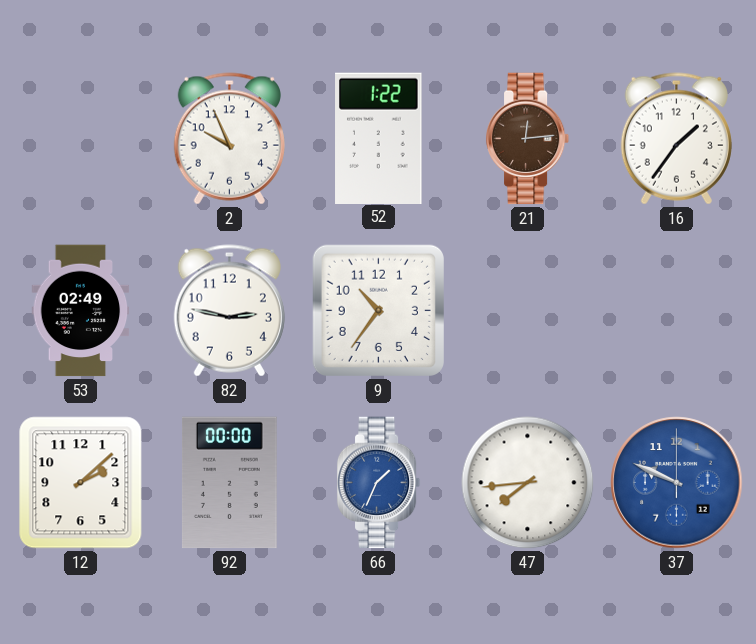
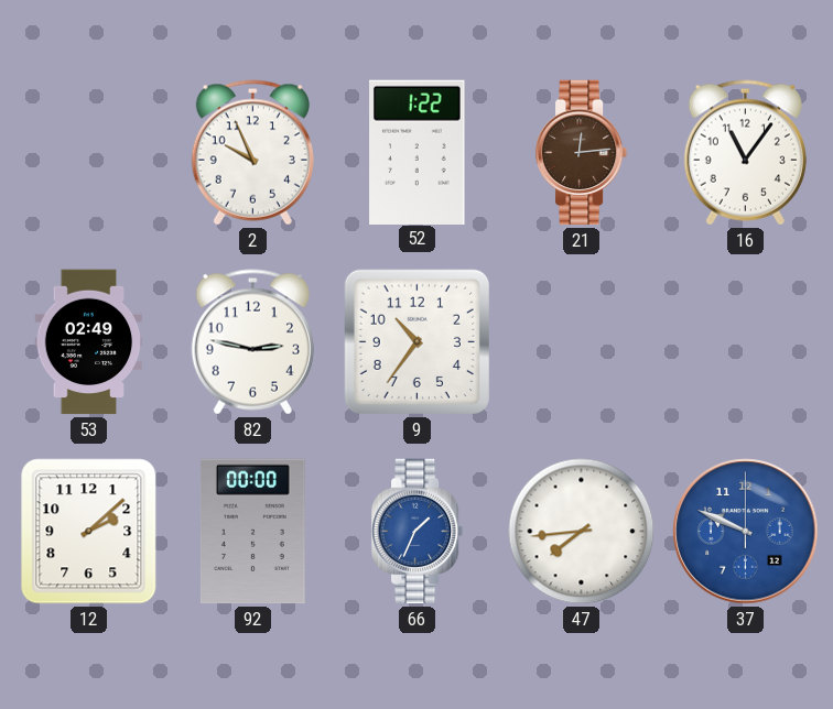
16: 1:36 -> 11:06 (745, 153)
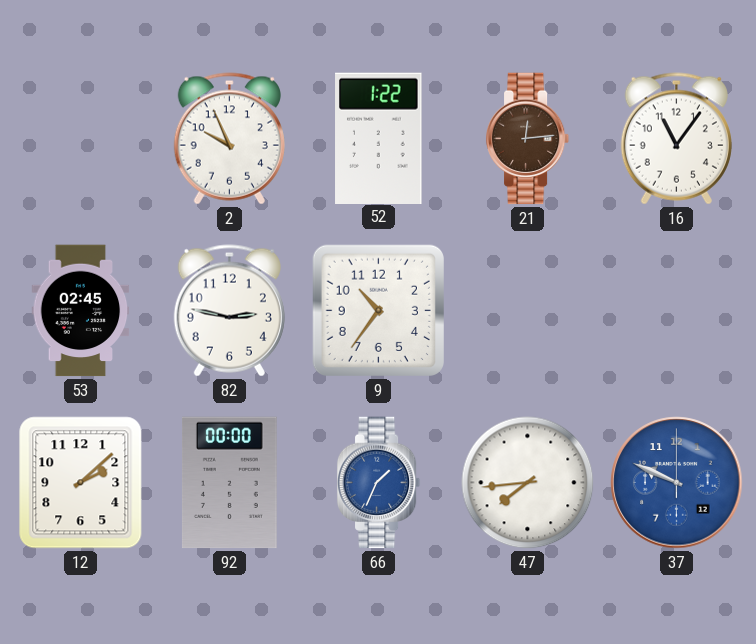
53: 02:49 -> 02:45 (81, 311)
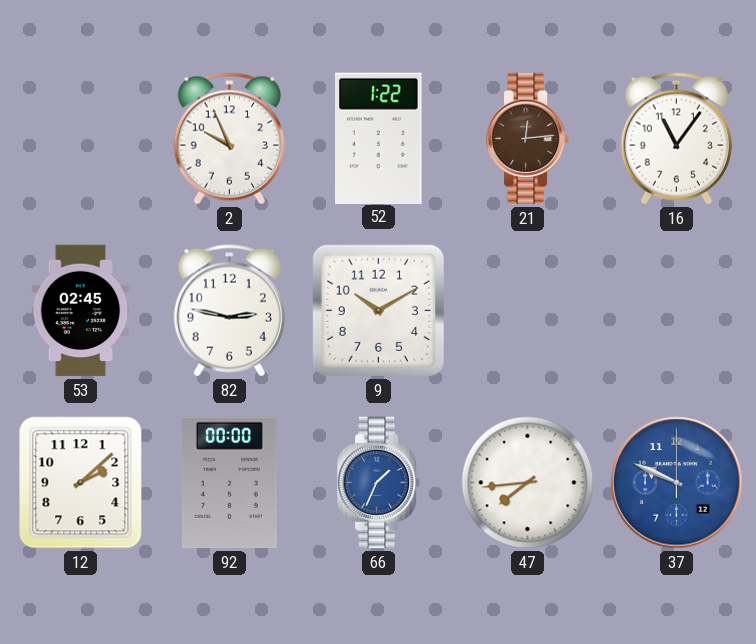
9: 10:36 -> 10:10 (378, 310)
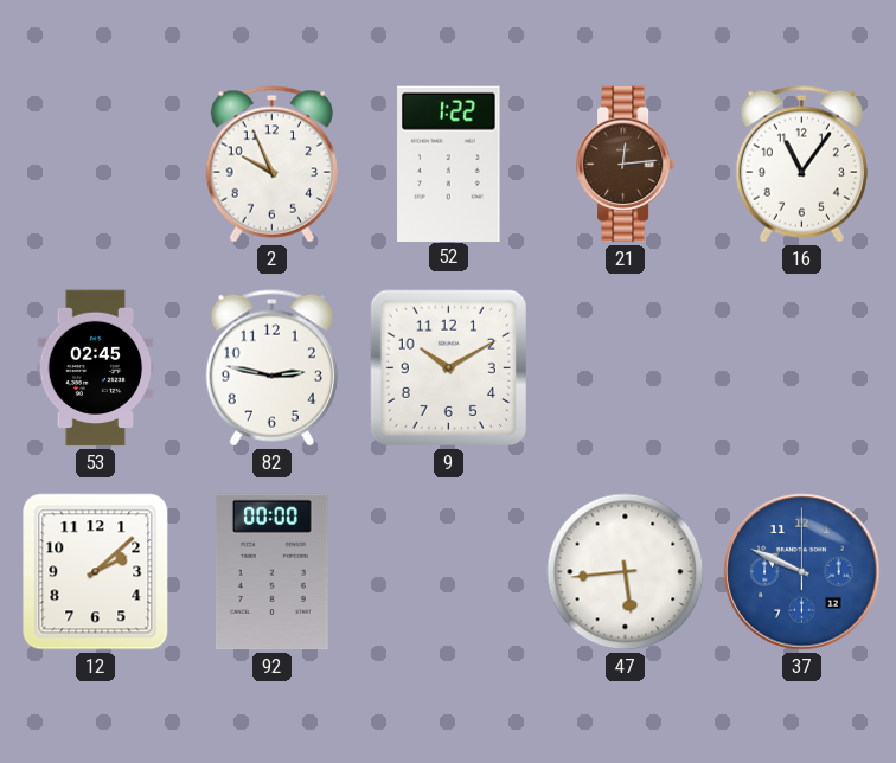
66: 1:34 -> none (379, 483)
47: 7:44 -> 5:44 (626, 572)
